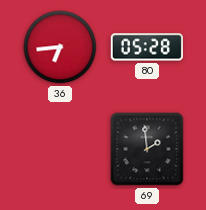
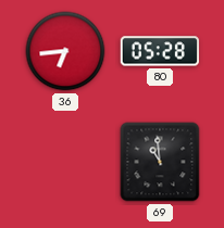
69: 1:59 -> 10:59 (160, 162)
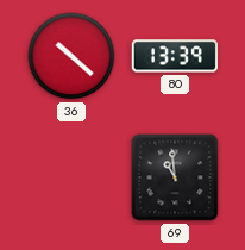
36: 6:44 -> 10:22 (71, 56)
80: 05:28 -> 13:39 (175, 56)
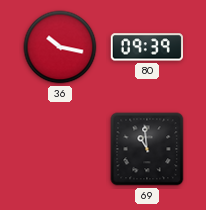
36: 10:22 -> 10:17 (60, 47)
80: 13:39 -> 09:39 (147, 47)
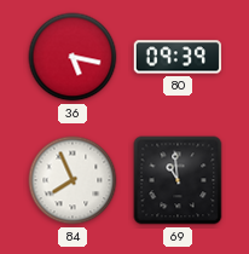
36: 10:17 -> 5:17 (73, 57)
84: none -> 7:56 (73, 180)
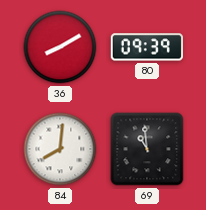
36: 5:17 -> 8:10 (60, 47)
84: 7:56 -> 8:01 (60, 149)
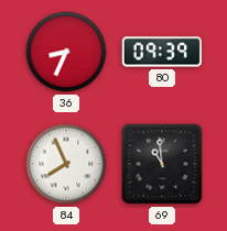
36: 8:10 -> 8:34 (66, 52)
84: 8:01 -> 7:56 (66, 164)
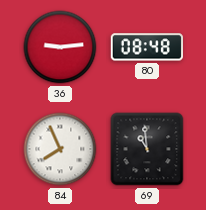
36: 8:34 -> 9:14 (60, 47)
80: 09:39 -> 08:48 (147, 47)
